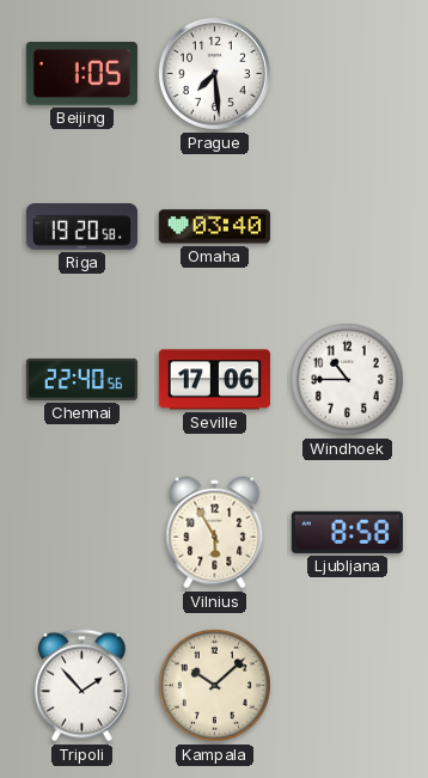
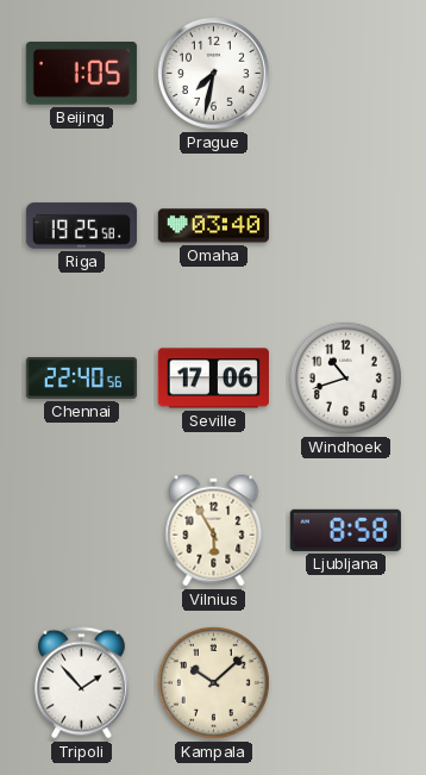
Prague: 7:29 -> 7:32 (213, 73)
Riga: 19:20 -> 19:25 (81, 226)
Windhoek: 10:45 -> 10:42 (345, 377)
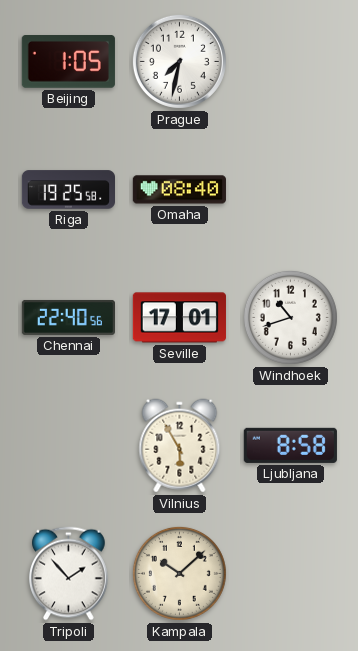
Omaha: 03:40 -> 08:40 (179, 190)
Seville: 17:06 -> 17:01 (179, 318)
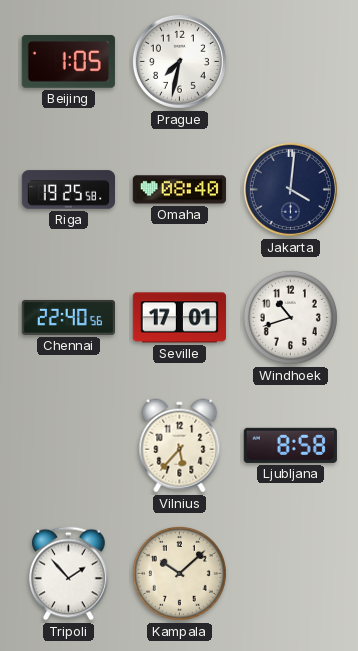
Jakarta: none -> 4:01 (290, 189)
Vilnius: 5:55 -> 5:37 (180, 446)
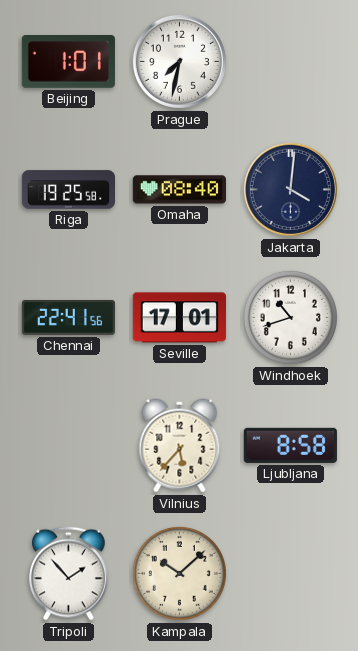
Beijing: 1:05 -> 1:01 (68, 62)
Chennai: 22:40 -> 22:41 (68, 317)
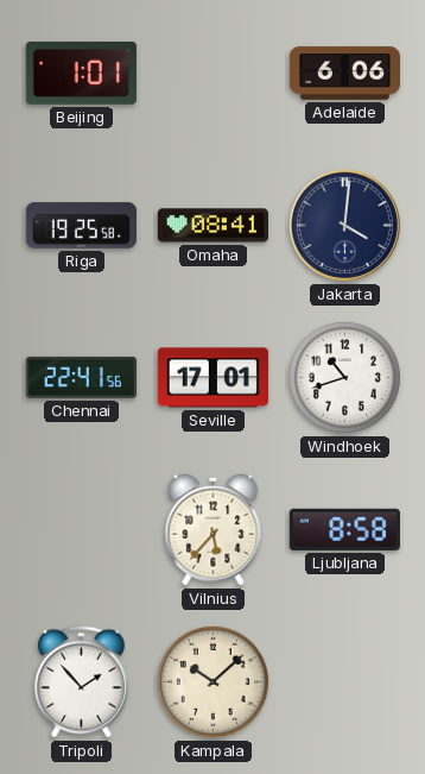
Prague: 7:32 -> none (179, 61)
Adelaide: none -> 6:06 (344, 74)
Omaha: 08:40 -> 08:41 (213, 226)
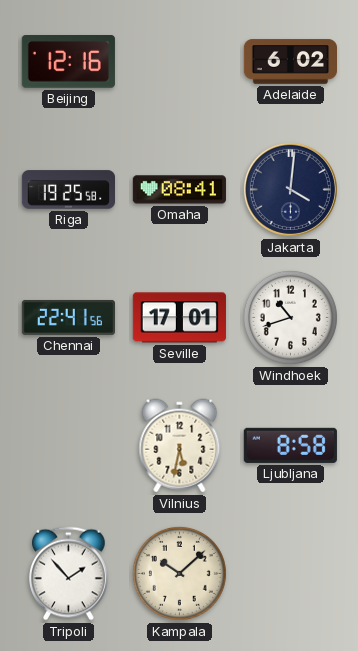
Beijing: 1:01 -> 12:16 (68, 62)
Adelaide: 6:06 -> 6:02 (290, 62)
Vilnius: 5:37 -> 5:32 (180, 446)
